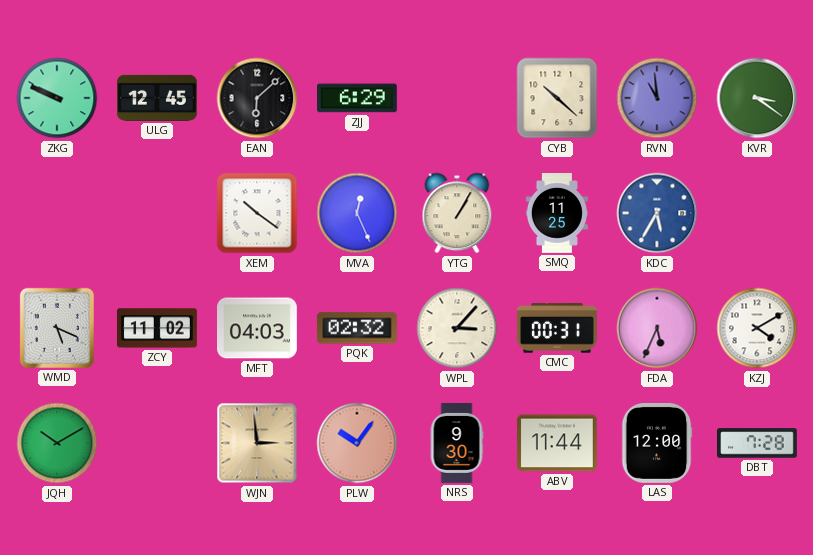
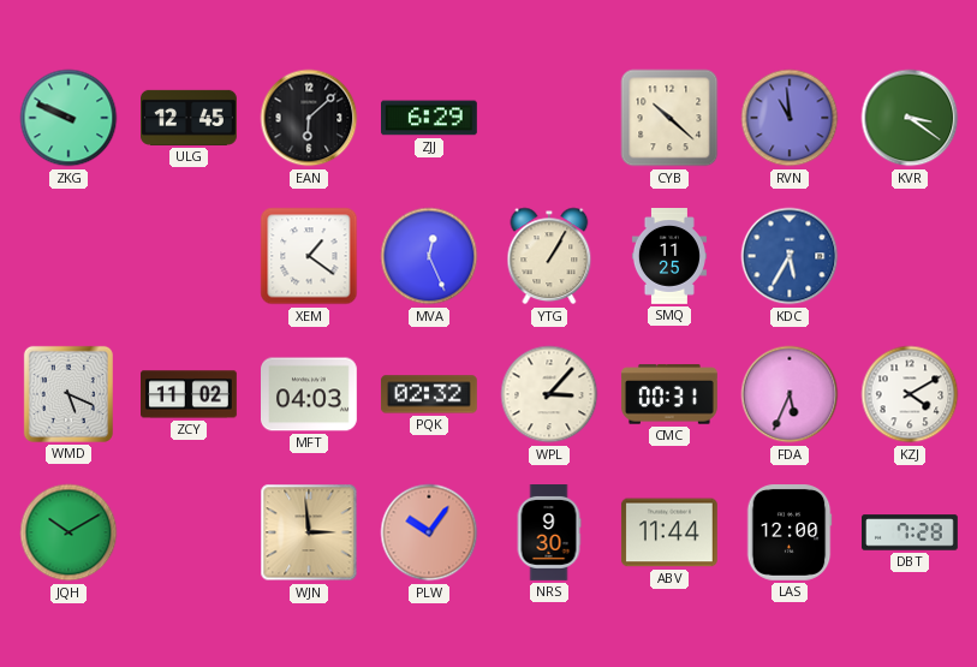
XEM: 10:21 -> 1:21 (309, 256)
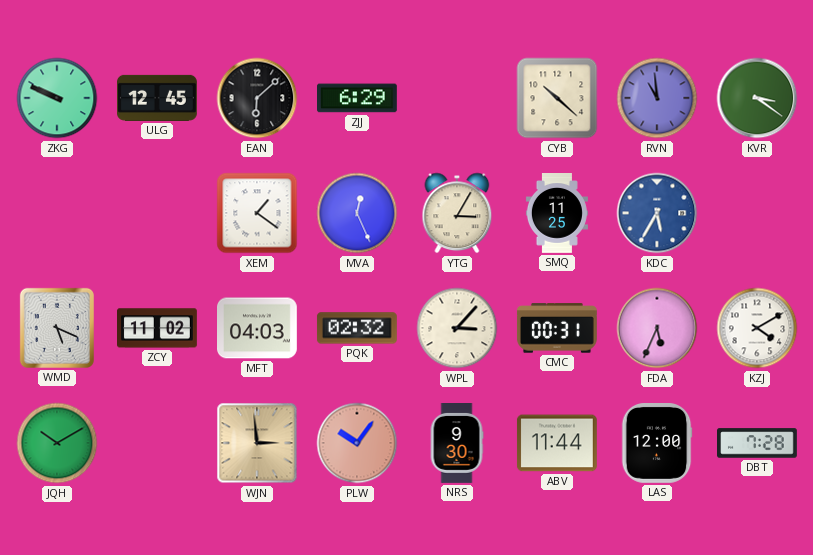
YTG: 1:05 -> 3:05 (457, 213)
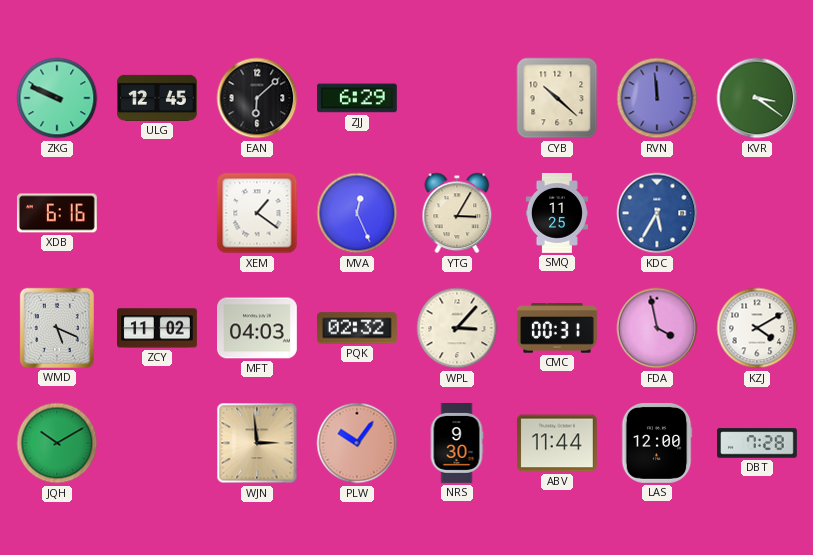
RVN: 10:59 -> 11:59 (657, 98)
XDB: none -> 6:16 (57, 213)
FDA: 5:34 -> 3:58 (657, 328)
